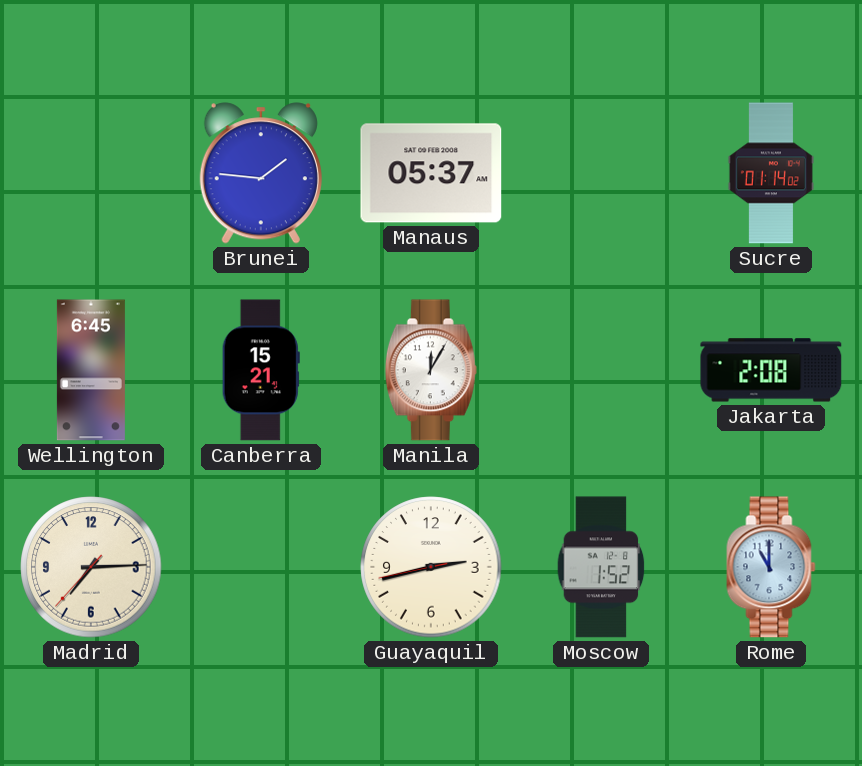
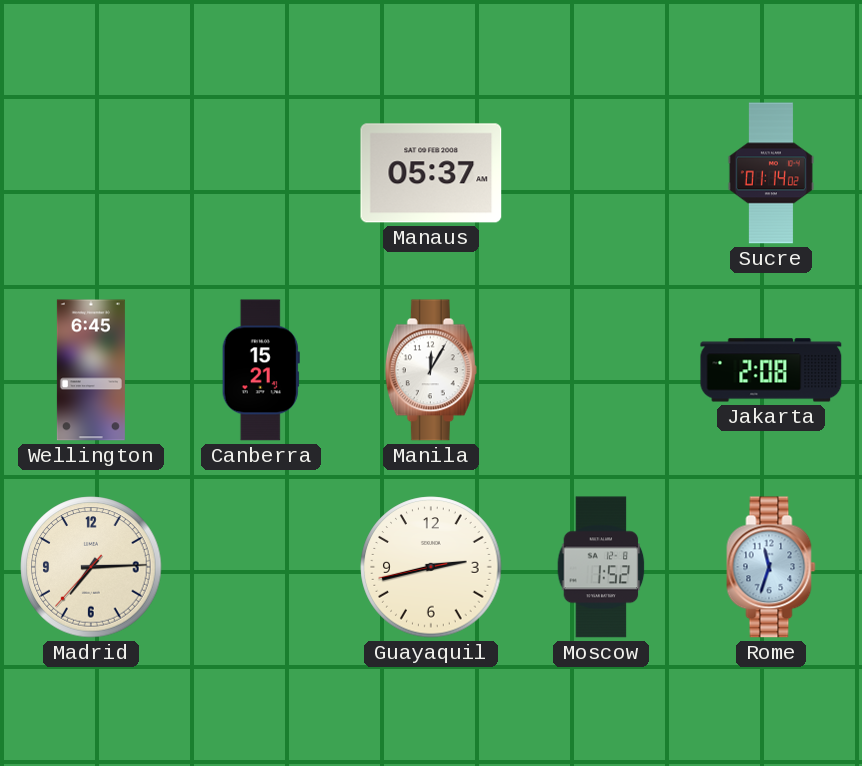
Brunei: 1:46 -> none (261, 173)
Rome: 11:00 -> 11:33 (771, 567)
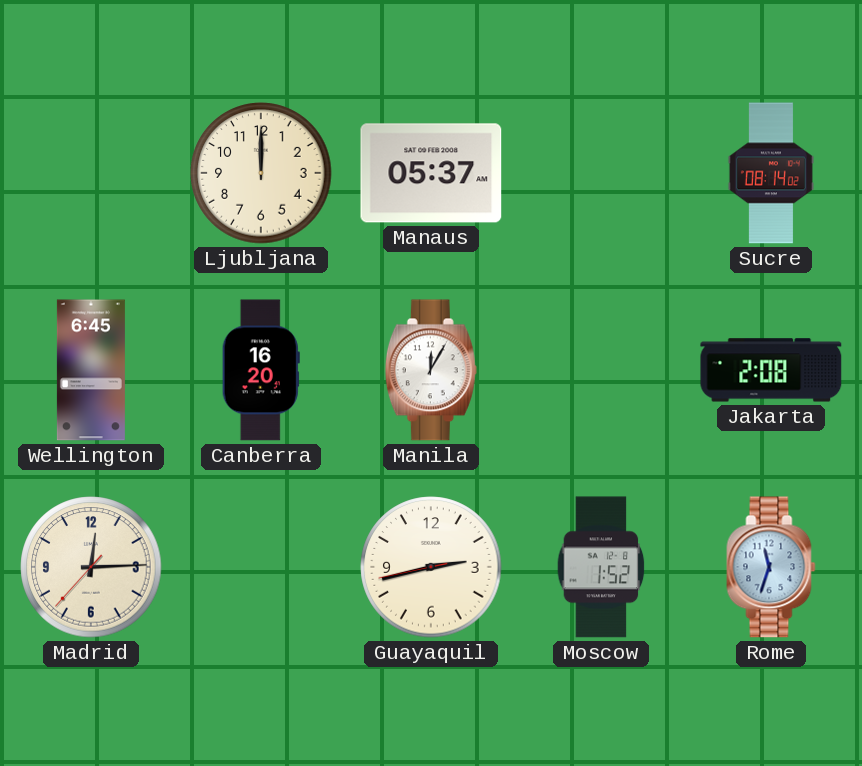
Ljubljana: none -> 12:00 (261, 173)
Sucre: 01:14 -> 08:14 (771, 173)
Canberra: 15:21 -> 16:20 (261, 370)
Madrid: 7:14 -> 12:14 (91, 567)
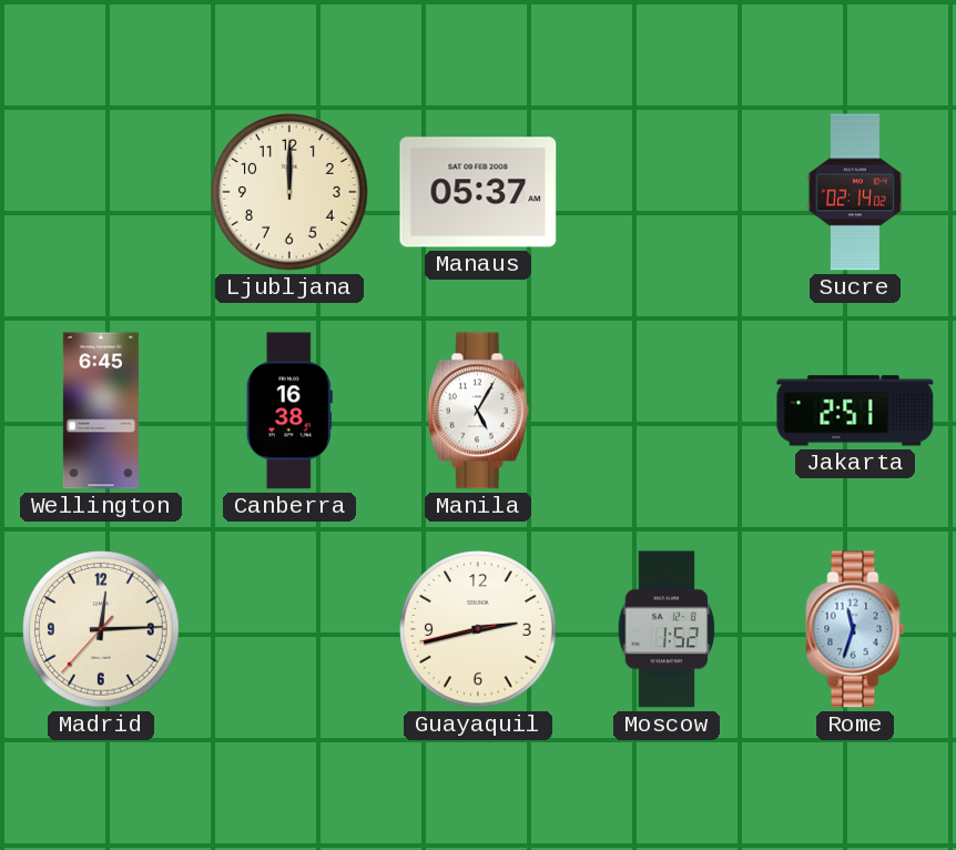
Sucre: 08:14 -> 02:14 (855, 192)
Canberra: 16:20 -> 16:38 (289, 411)
Manila: 12:05 -> 5:05 (478, 411)
Jakarta: 2:08 -> 2:51 (855, 411)
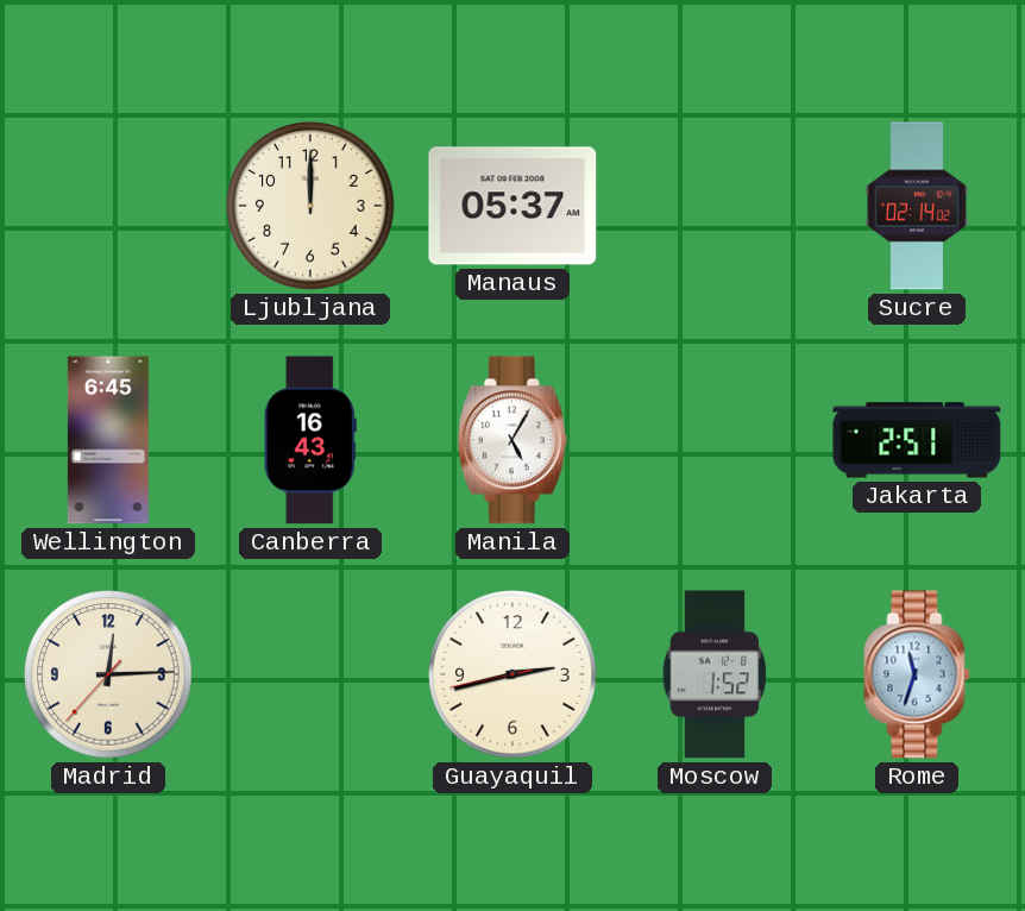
Canberra: 16:38 -> 16:43 (310, 440)
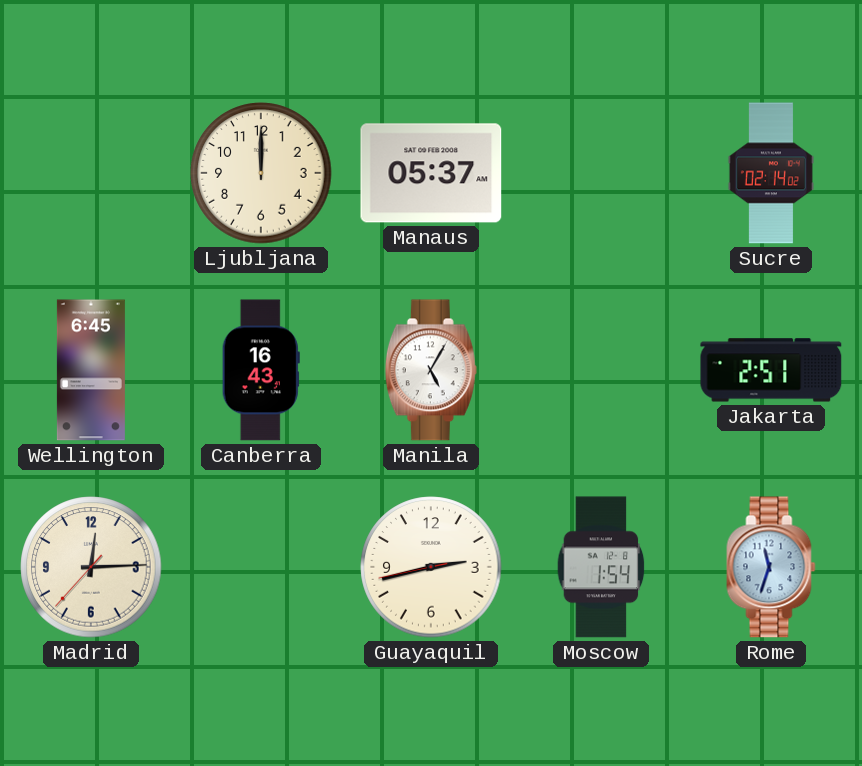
Moscow: 1:52 -> 1:54 (601, 567)
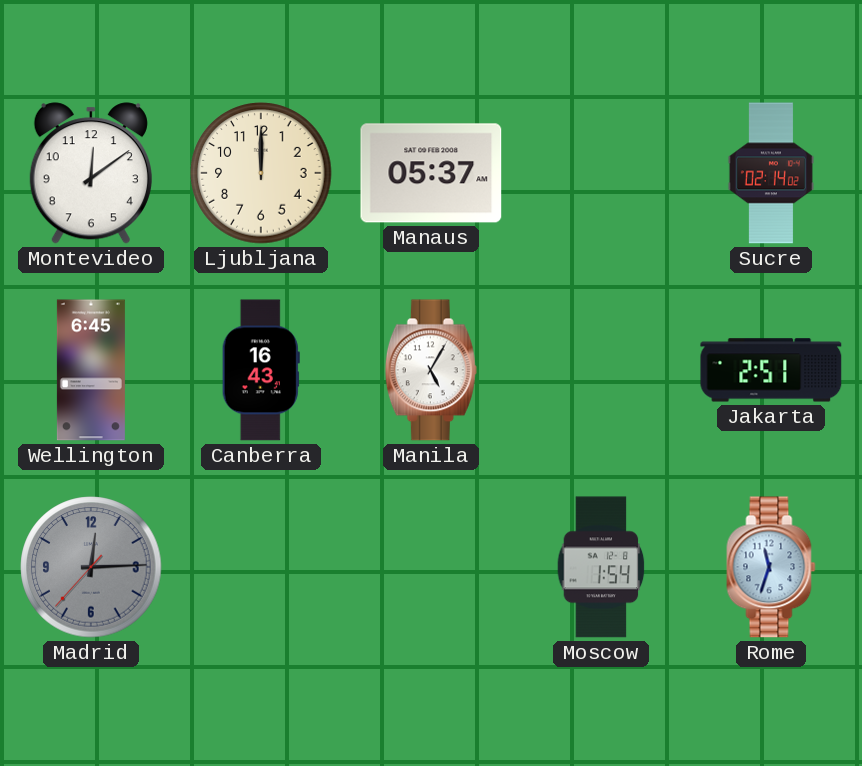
Montevideo: none -> 12:09 (91, 173)
Madrid dial: cream -> grey (91, 567)
Guayaquil: 2:42 -> none (431, 567)
